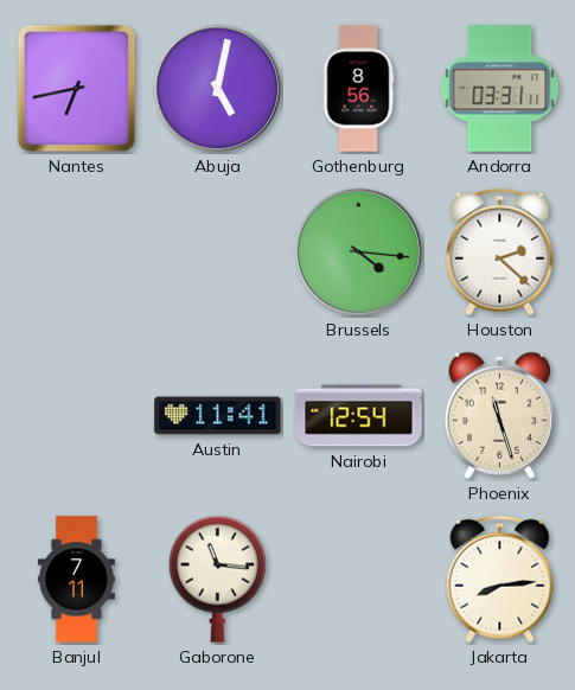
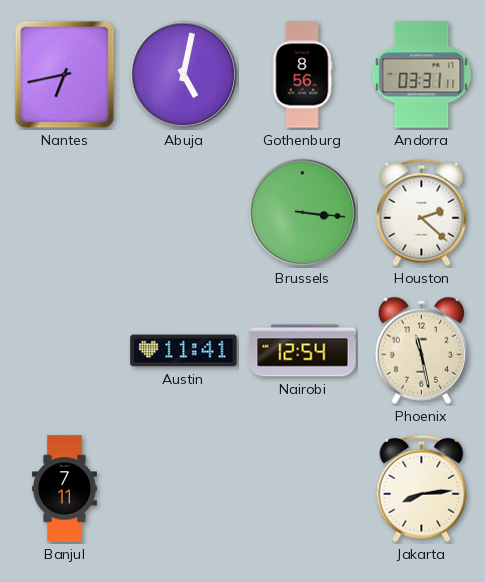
Brussels: 4:16 -> 3:16 (303, 213)
Phoenix: 11:27 -> 11:28 (421, 350)
Gaborone: 11:16 -> none (217, 579)
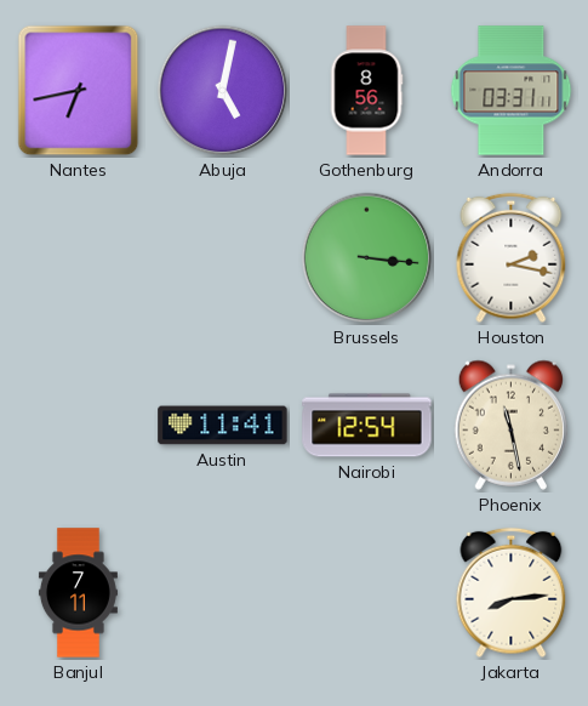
Houston: 2:22 -> 2:17 (512, 258)
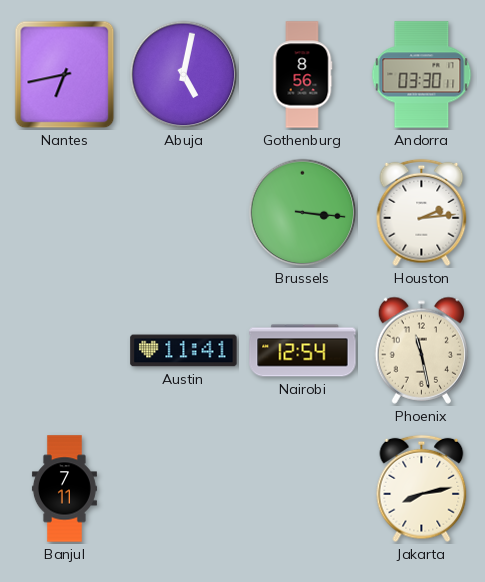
Andorra: 03:31 -> 03:30 (422, 75)
Houston: 2:17 -> 2:14 (422, 213)
Jakarta: 8:14 -> 8:13 (422, 489)
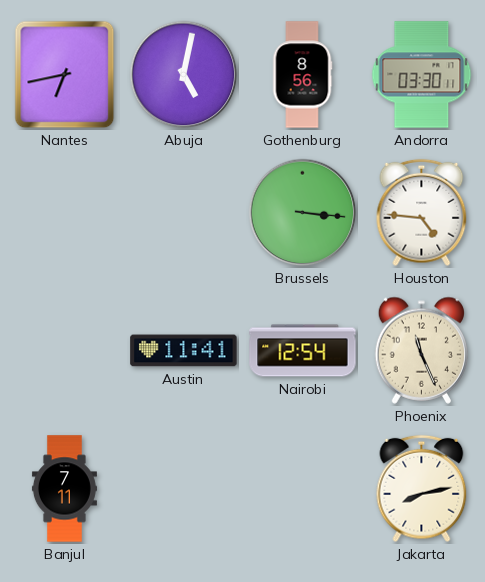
Houston: 2:14 -> 4:46 (422, 213)
Phoenix: 11:28 -> 11:26 (421, 350)
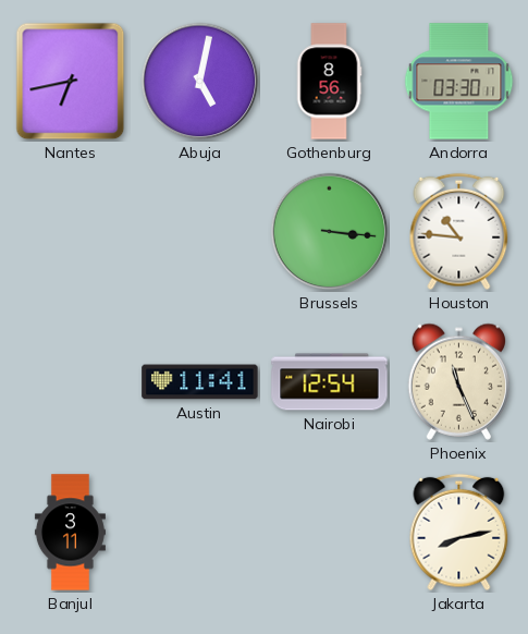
Houston: 4:46 -> 10:46 (459, 232)
Banjul: 7:11 -> 3:11 (70, 533)
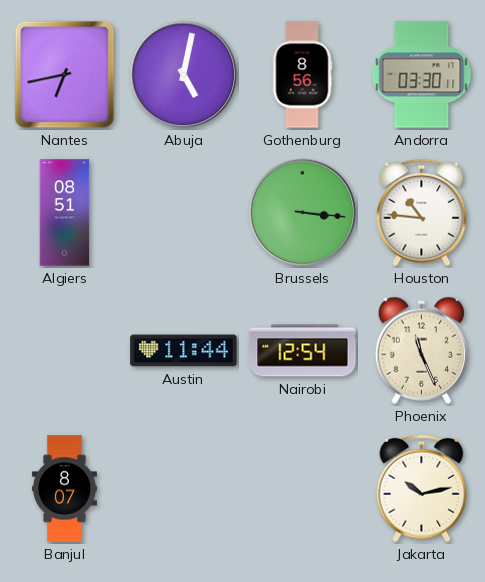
Algiers: none -> 08:51 (65, 213)
Austin: 11:41 -> 11:44 (184, 351)
Banjul: 3:11 -> 8:07 (64, 489)
Jakarta: 8:13 -> 10:13 (422, 489)
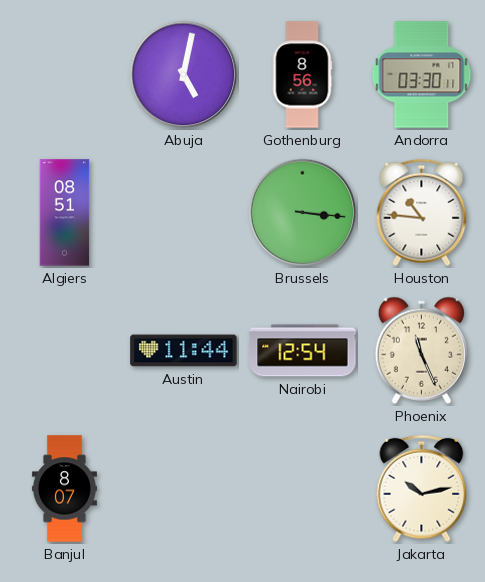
Nantes: 6:43 -> none (65, 75)
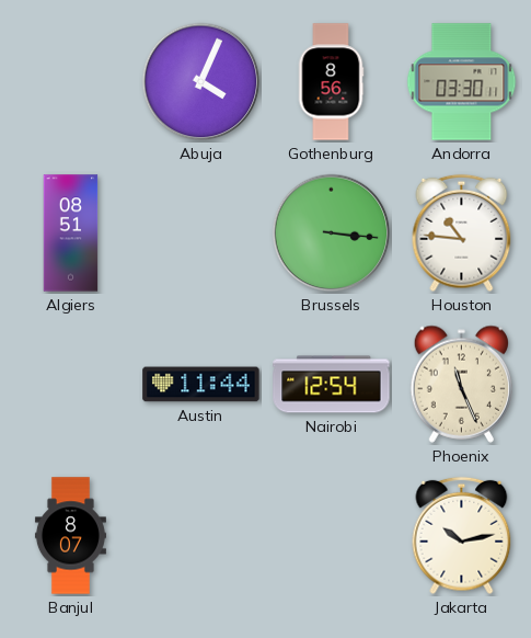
Abuja: 5:02 -> 4:04 (201, 82)
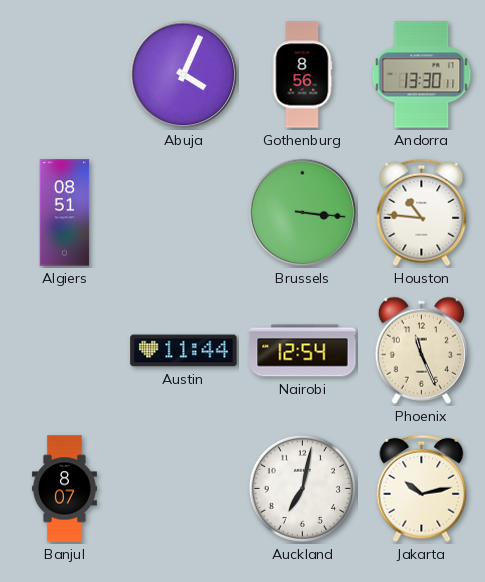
Andorra: 03:30 -> 13:30 (422, 75)
Auckland: none -> 7:02 (302, 488)
